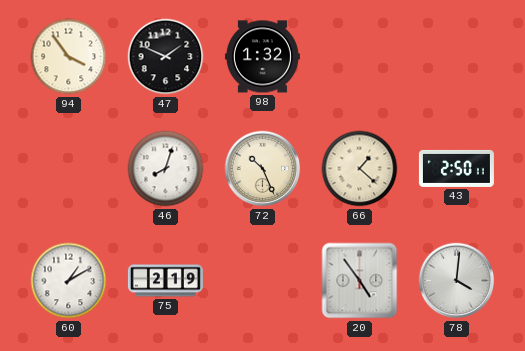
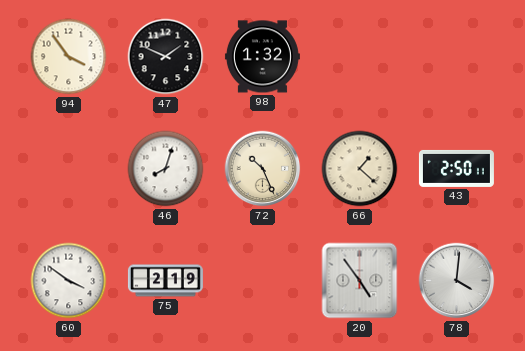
60: 1:10 -> 3:51 (69, 281)
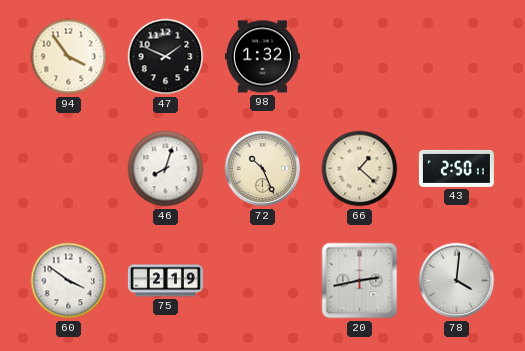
20: 4:54 -> 2:43 (360, 281)
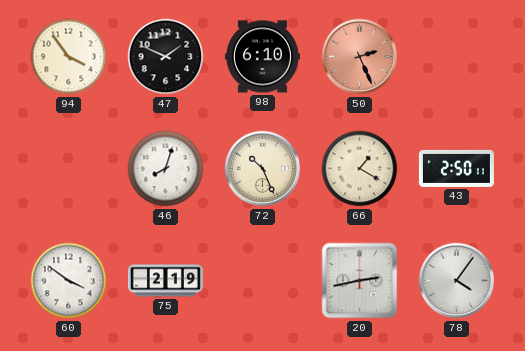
98: 1:32 -> 6:10 (262, 57)
50: none -> 2:26 (360, 57)
66: 1:22 -> 1:20 (360, 169)
78: 4:01 -> 4:06 (457, 281)
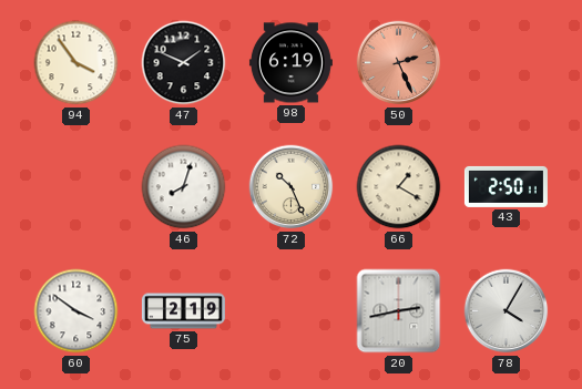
98: 6:10 -> 6:19 (290, 63)
78: 4:06 -> 4:05 (507, 311)
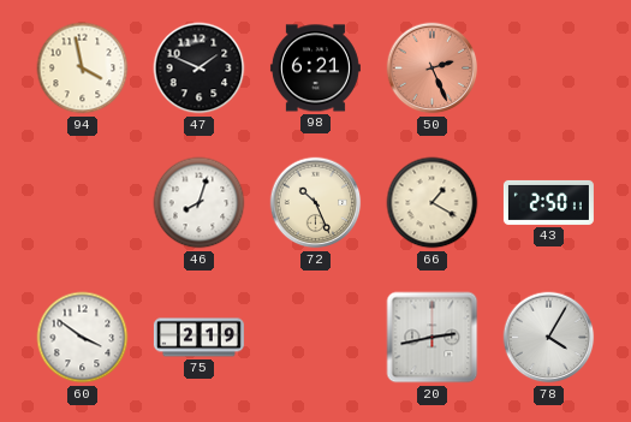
94: 3:54 -> 3:58 (83, 69)
98: 6:19 -> 6:21 (315, 69)
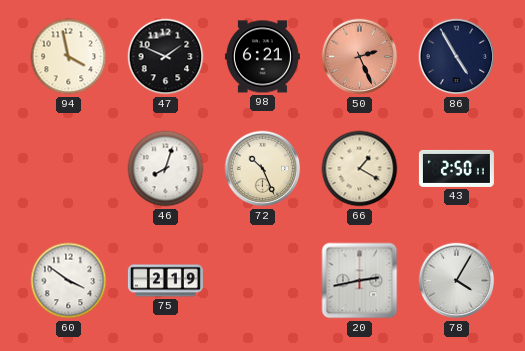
86: none -> 4:55 (457, 57)
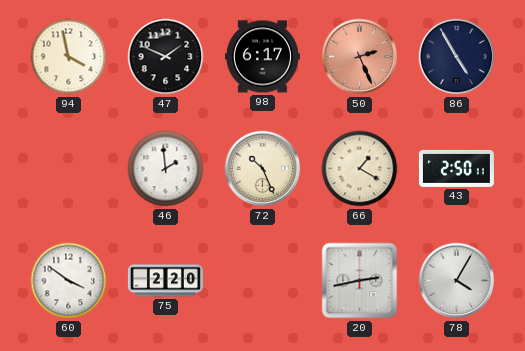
98: 6:21 -> 6:17 (262, 57)
46: 8:03 -> 1:59 (166, 169)
75: 2:19 -> 2:20 (165, 281)
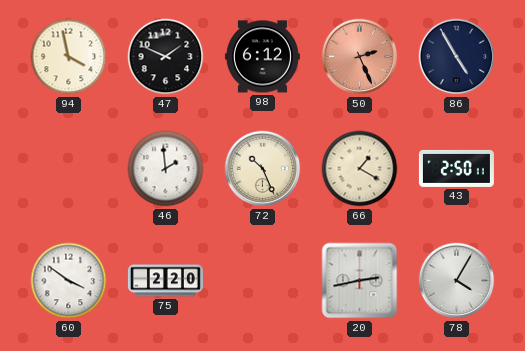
98: 6:17 -> 6:12 (262, 57)
